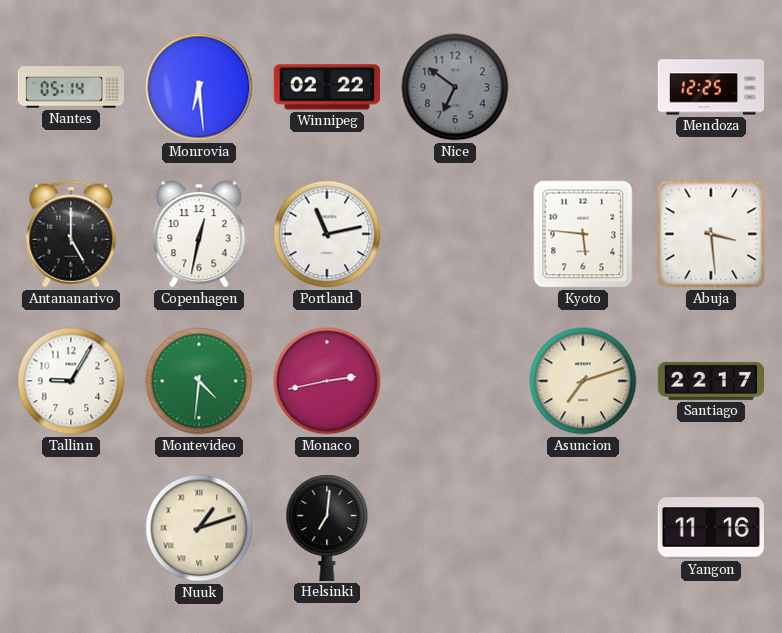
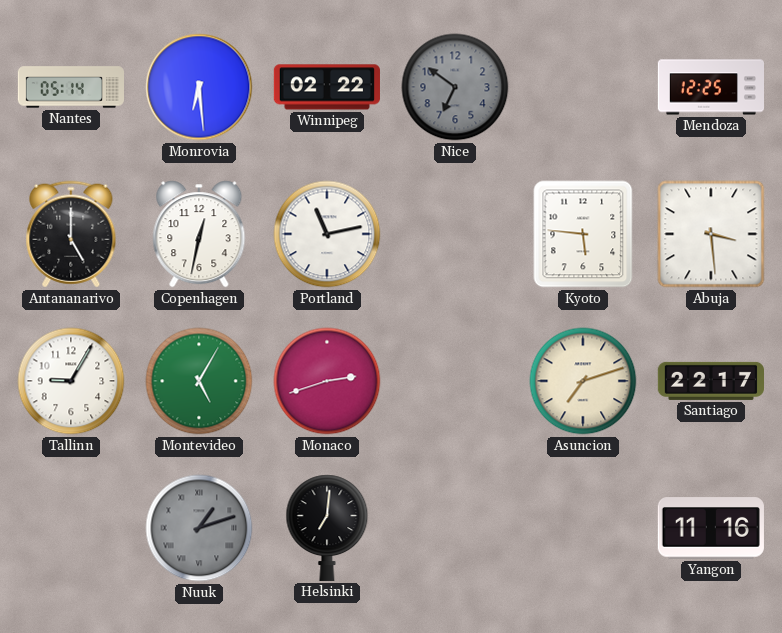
Montevideo: 4:31 -> 5:05 (199, 381)
Monaco: 2:43 -> 2:42 (327, 381)
Nuuk dial: cream -> grey (199, 528)
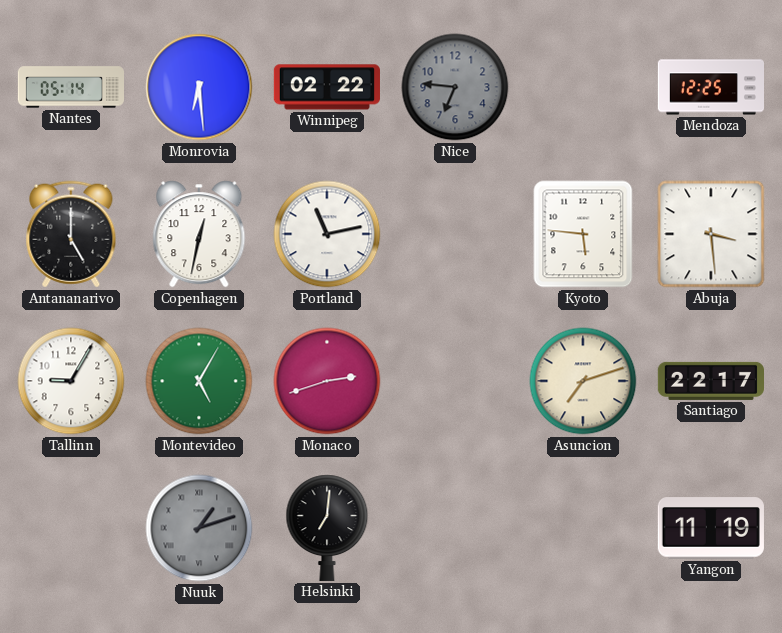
Nice: 6:51 -> 6:46 (455, 87)
Yangon: 11:16 -> 11:19 (711, 528)
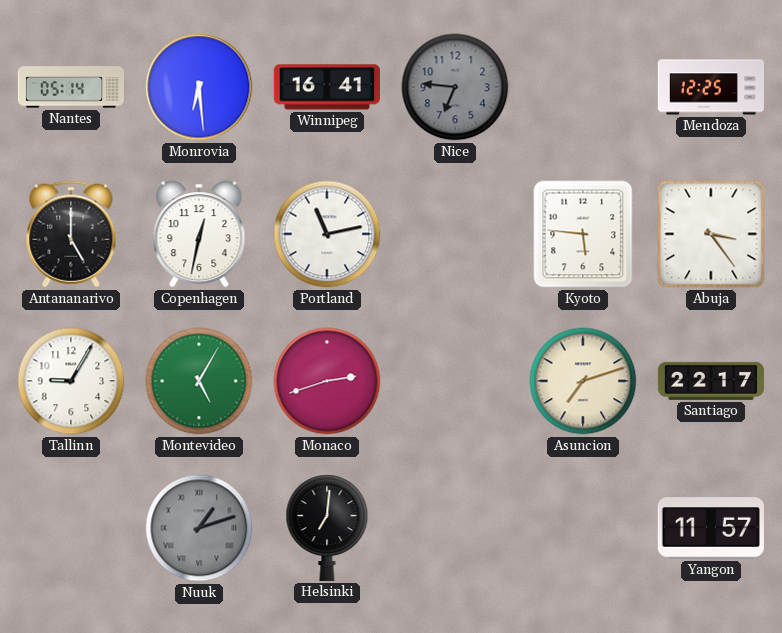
Winnipeg: 02:22 -> 16:41 (327, 87)
Abuja: 3:29 -> 3:24 (711, 234)
Yangon: 11:19 -> 11:57 (711, 528)
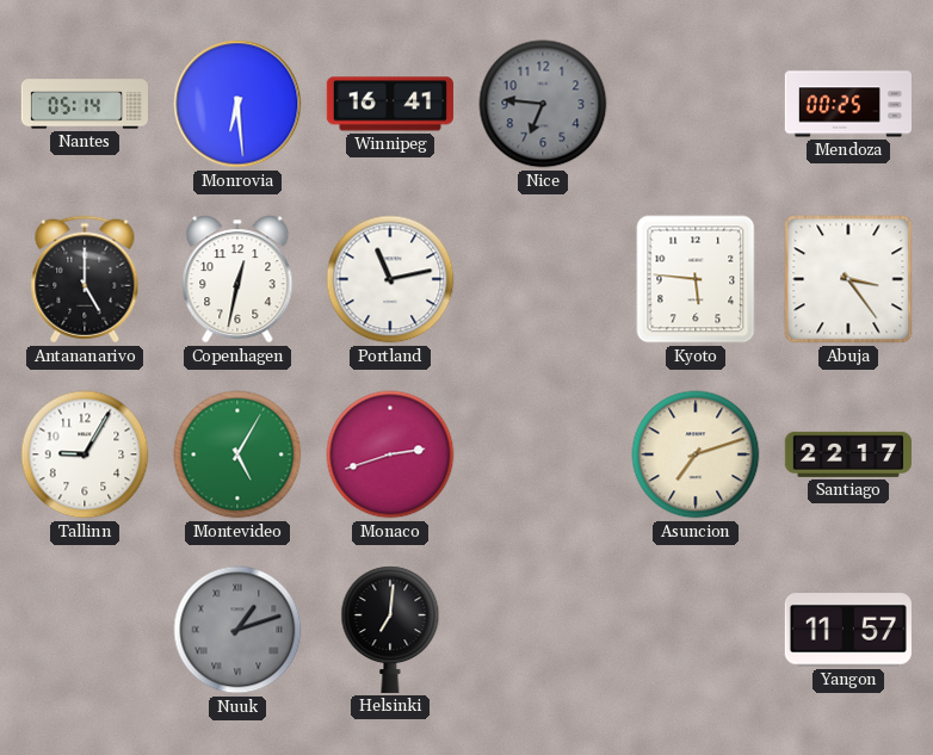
Mendoza: 12:25 -> 00:25 (847, 104)
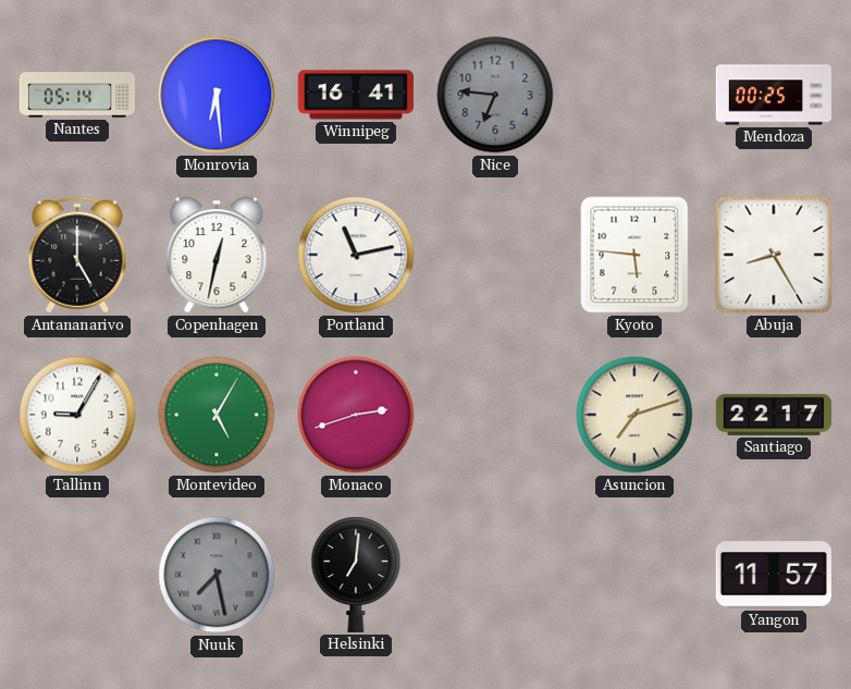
Abuja: 3:24 -> 8:25 (774, 255)
Nuuk: 1:12 -> 7:28 (217, 575)
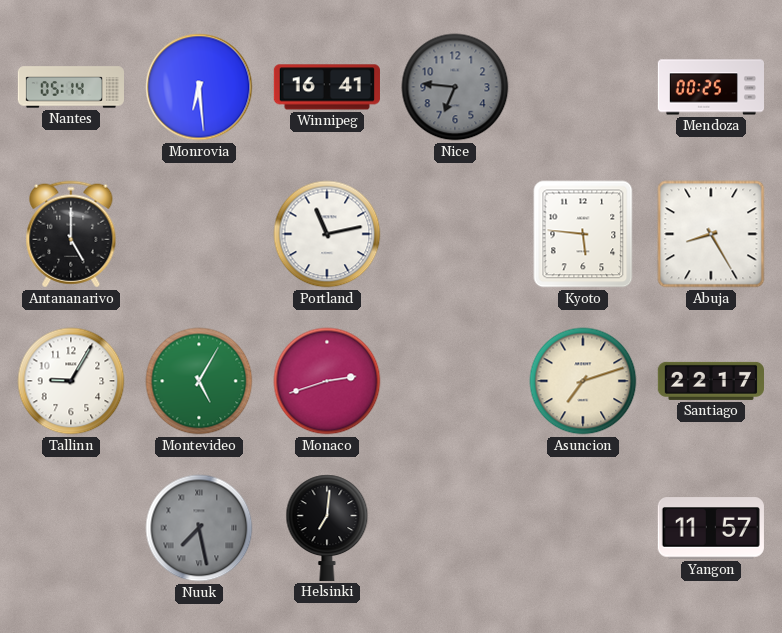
Copenhagen: 12:32 -> none (217, 255)
